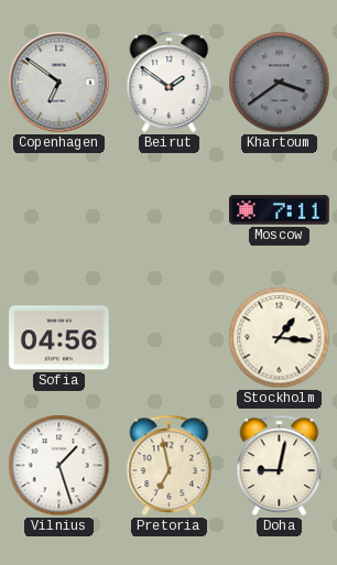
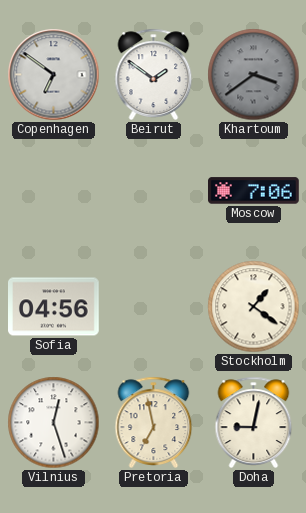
Moscow: 7:11 -> 7:06 (254, 191)
Stockholm: 1:16 -> 1:21 (254, 307)
Vilnius: 1:27 -> 12:27 (54, 423)
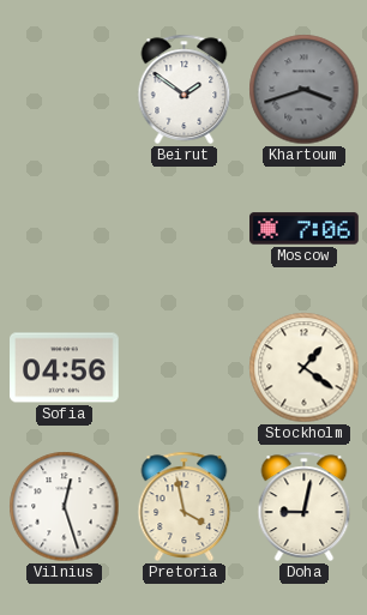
Copenhagen: 6:51 -> none (54, 75)
Khartoum: 3:39 -> 3:42 (305, 90)
Pretoria: 6:58 -> 3:58 (185, 506)
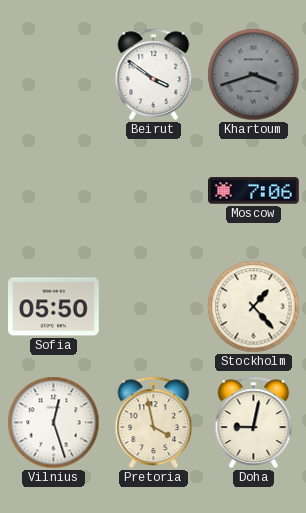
Beirut: 1:51 -> 3:51 (154, 74)
Sofia: 04:56 -> 05:50 (54, 307)
Stockholm: 1:21 -> 1:23 (254, 307)
